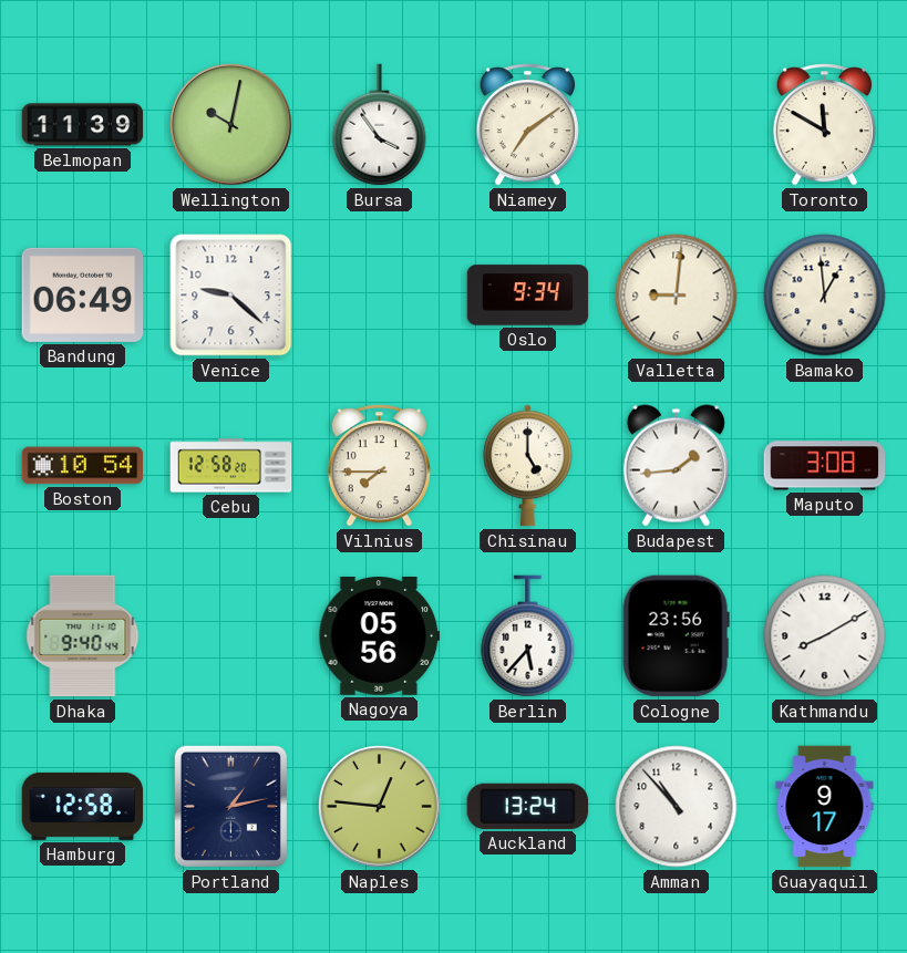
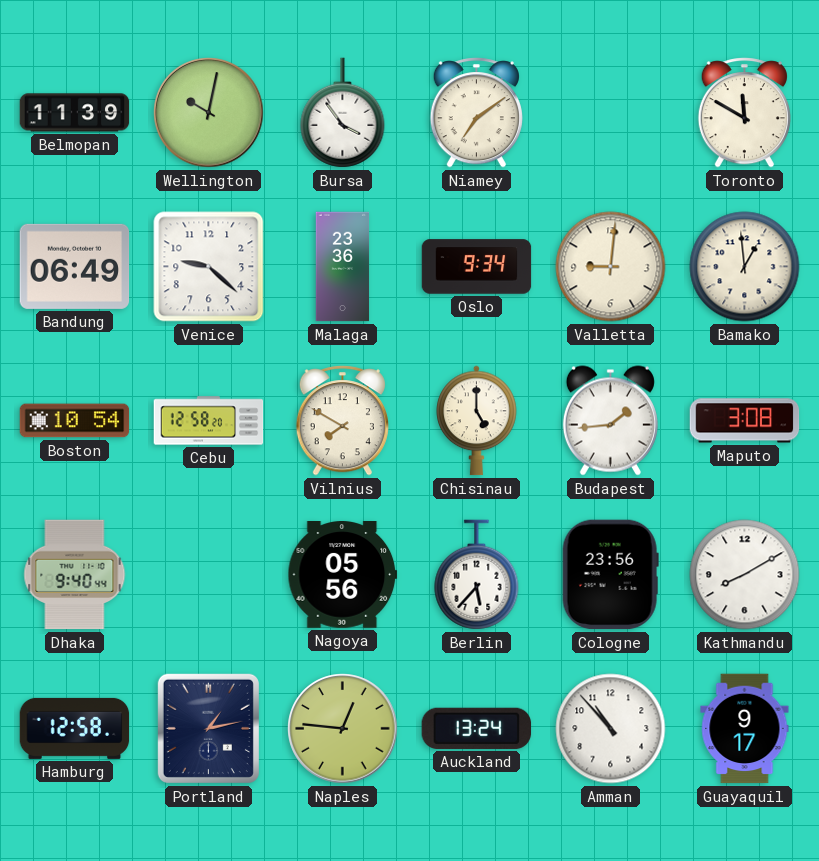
Malaga: none -> 23:36 (343, 267)
Vilnius: 7:45 -> 7:50 (342, 421)
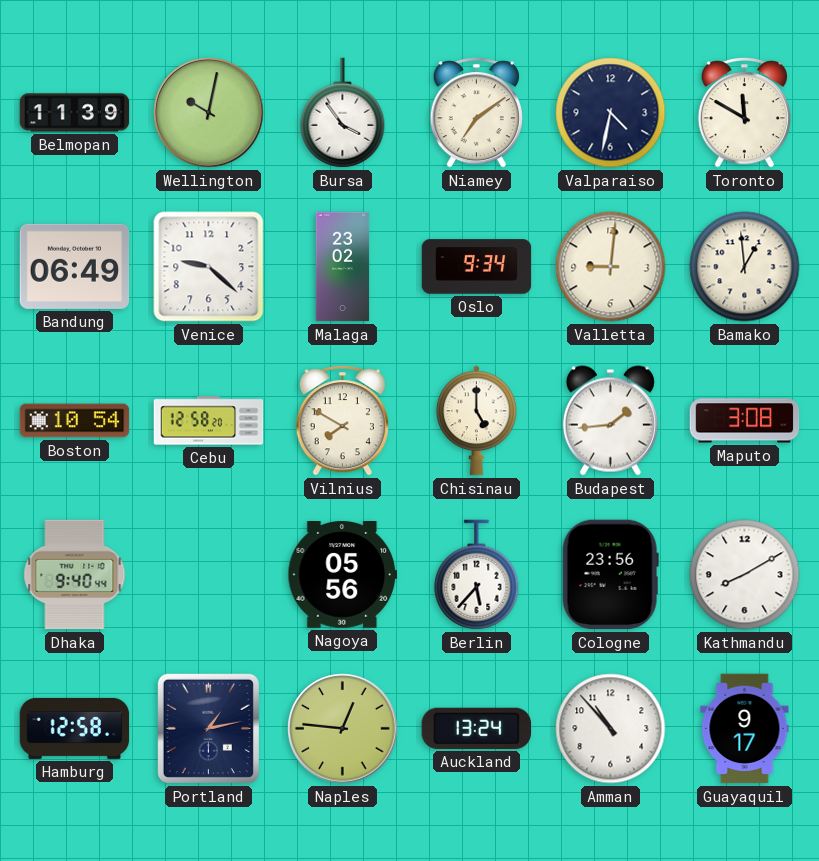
Valparaiso: none -> 4:32 (611, 113)
Malaga: 23:36 -> 23:02 (343, 267)
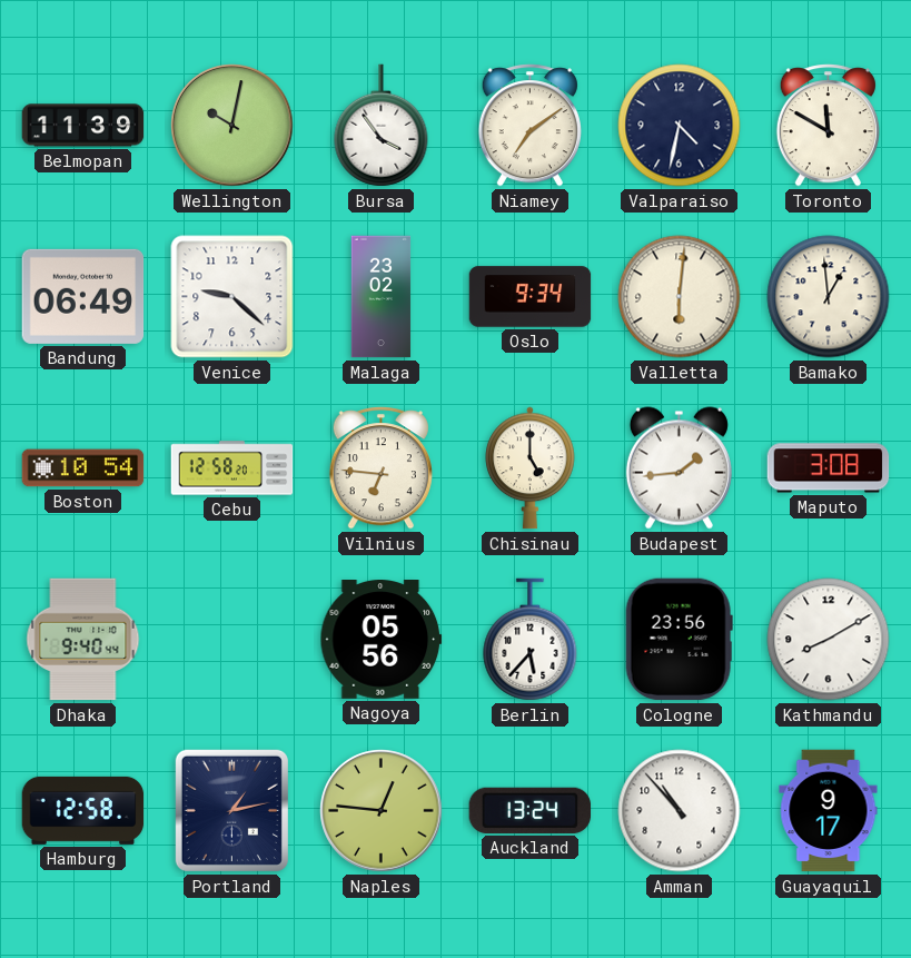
Valletta: 9:01 -> 6:01 (680, 297)
Vilnius: 7:50 -> 6:46 (380, 468)
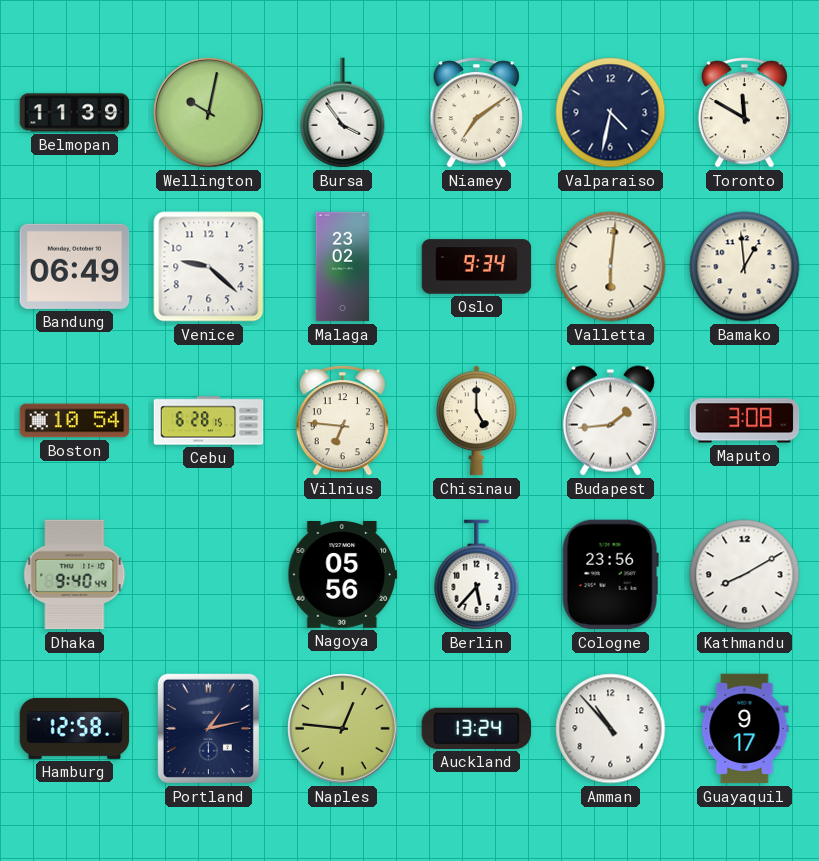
Cebu: 12:58 -> 6:28 (209, 421)
